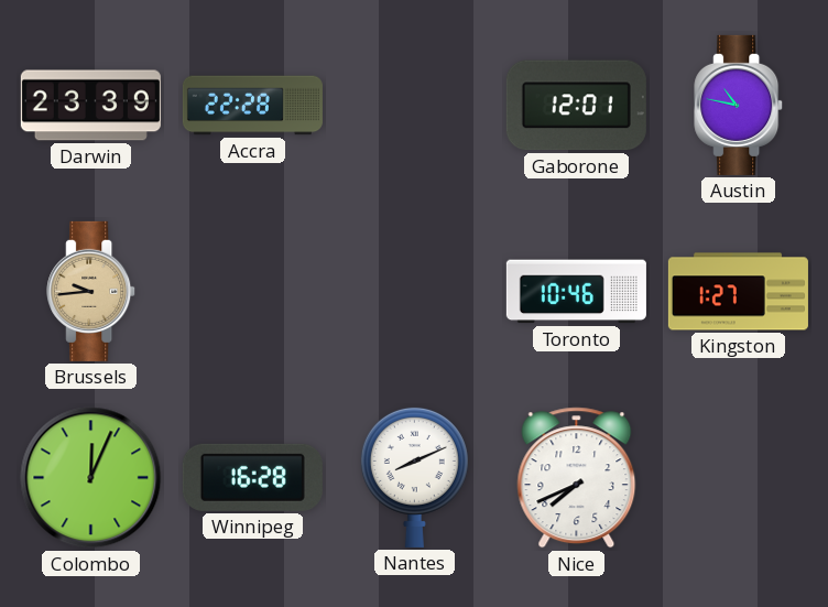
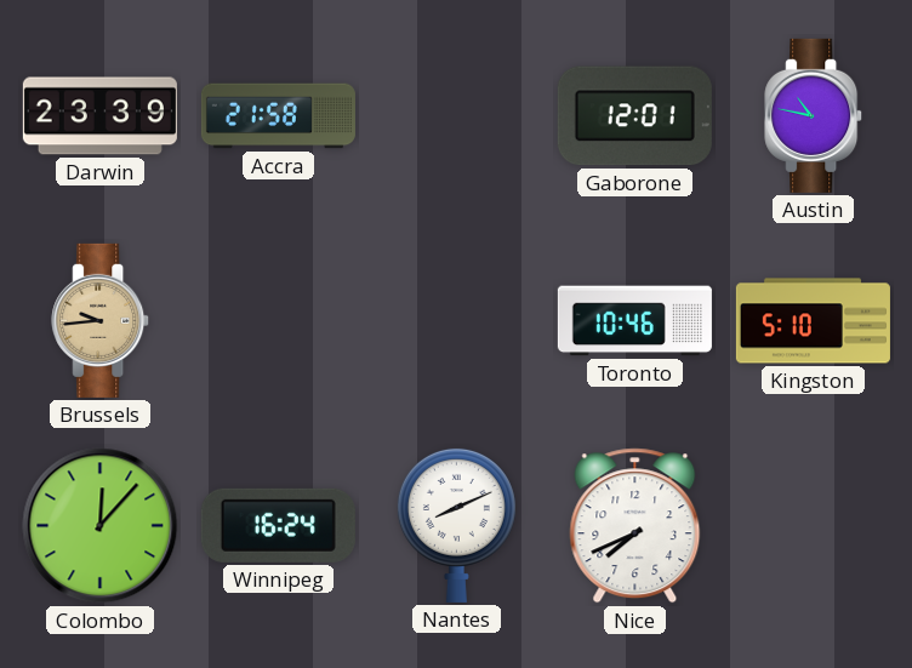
Accra: 22:28 -> 21:58 (278, 116)
Kingston: 1:27 -> 5:10 (813, 321)
Colombo: 12:04 -> 12:07 (101, 526)
Winnipeg: 16:28 -> 16:24 (278, 525)
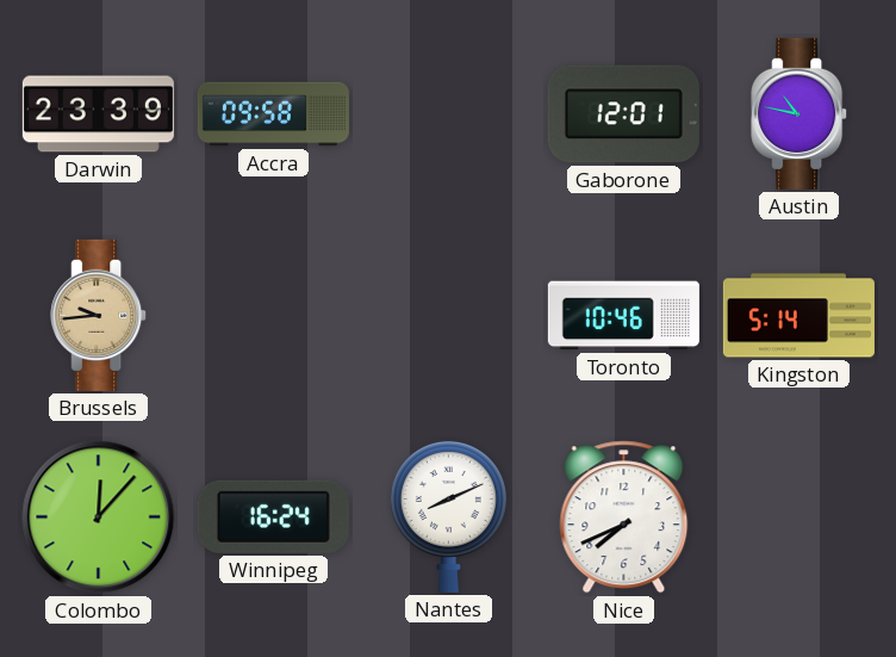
Accra: 21:58 -> 09:58 (273, 114)
Kingston: 5:10 -> 5:14 (798, 316)
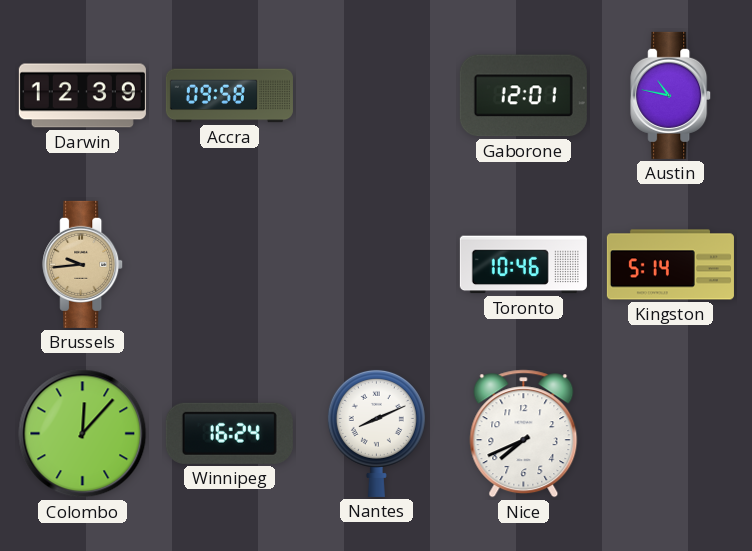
Darwin: 23:39 -> 12:39 (82, 96)
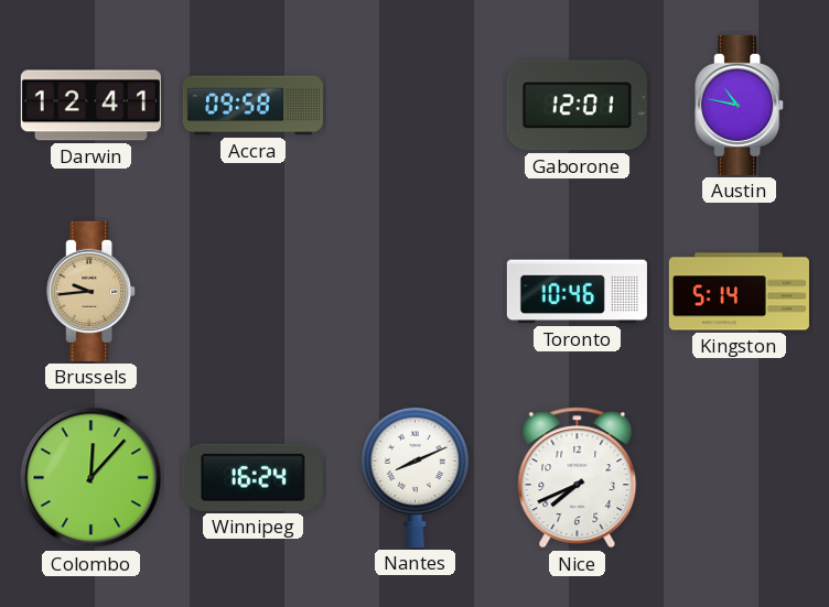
Darwin: 12:39 -> 12:41 (90, 106)
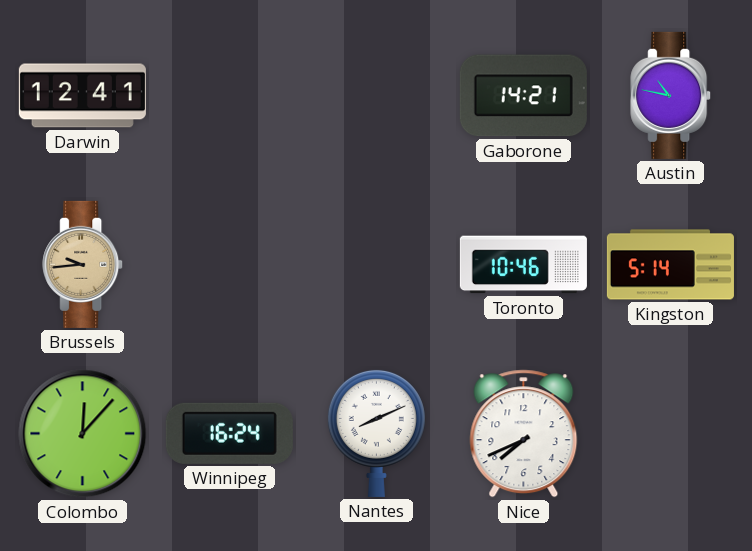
Accra: 09:58 -> none (252, 106)
Gaborone: 12:01 -> 14:21 (523, 96)
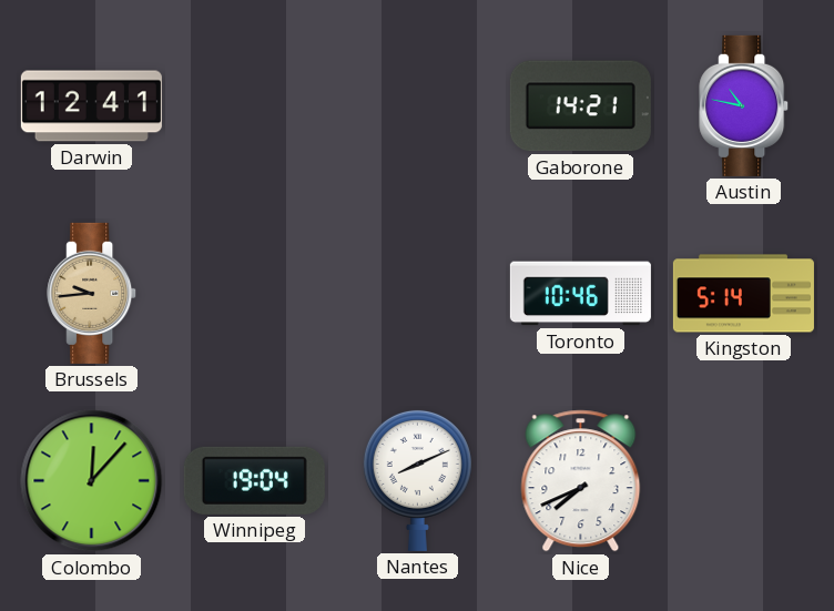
Winnipeg: 16:24 -> 19:04 (254, 480)
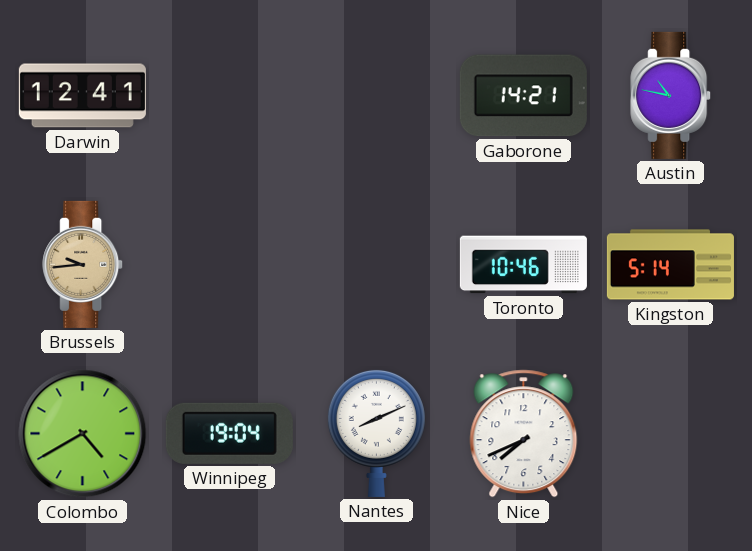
Colombo: 12:07 -> 4:40 (83, 434)
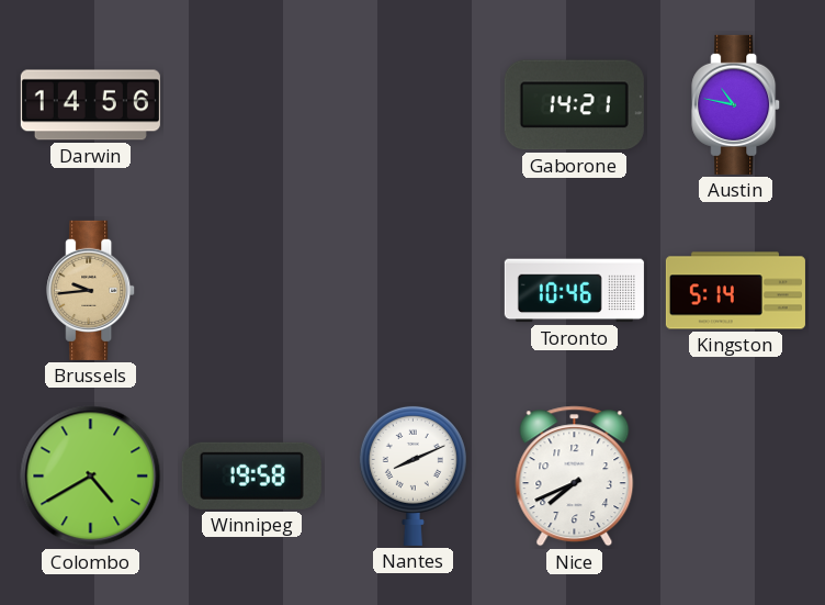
Darwin: 12:41 -> 14:56 (90, 105)
Winnipeg: 19:04 -> 19:58 (251, 475)
